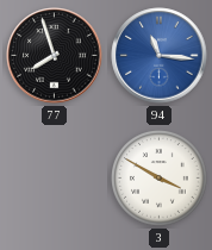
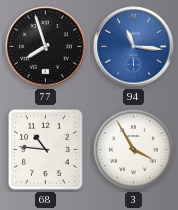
68: none -> 10:46 (46, 150)
3: 3:50 -> 3:55 (134, 150)
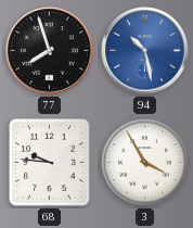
94: 11:16 -> 10:28 (145, 51)
68: 10:46 -> 9:46 (50, 163)
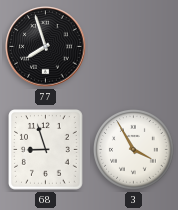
94: 10:28 -> none (145, 51)
68: 9:46 -> 8:57 (46, 150)
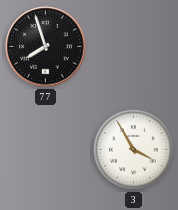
68: 8:57 -> none (46, 150)
